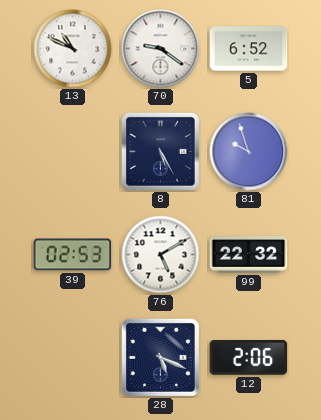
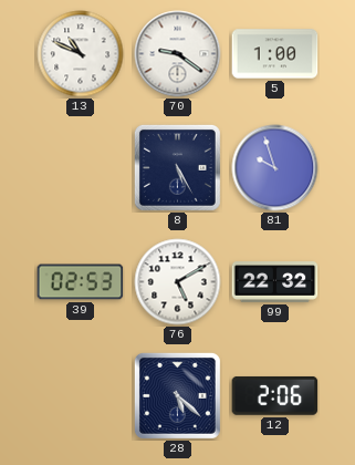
5: 6:52 -> 1:00 (275, 54)
28: 5:19 -> 5:22 (177, 395)
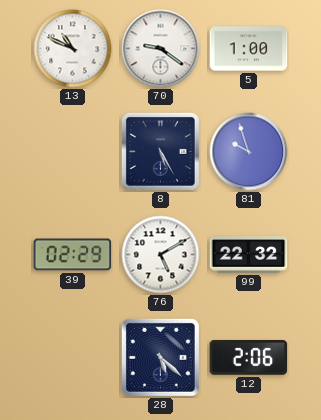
39: 02:53 -> 02:29 (73, 255)
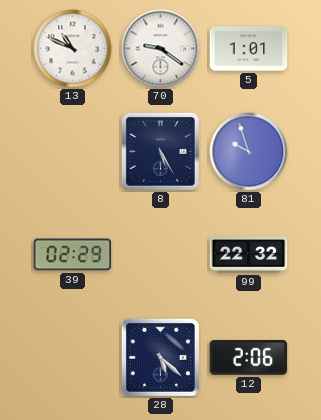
5: 1:00 -> 1:01 (249, 49)
76: 5:10 -> none (161, 255)
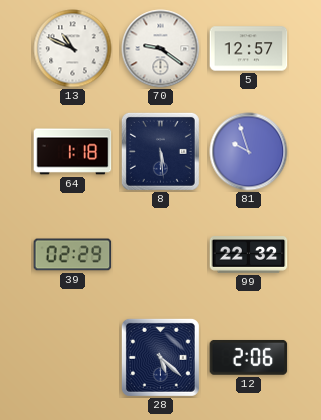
5: 1:01 -> 12:57 (249, 49)
64: none -> 1:18 (73, 152)
8: 5:25 -> 5:29 (160, 151)
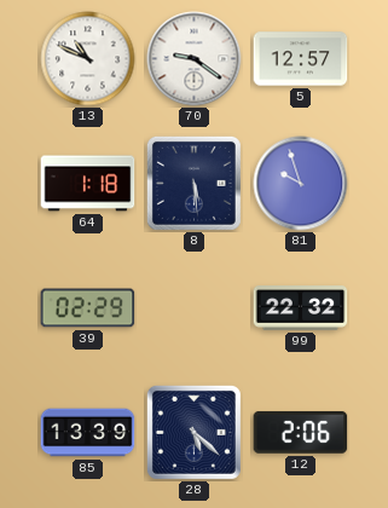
85: none -> 13:39 (88, 433)
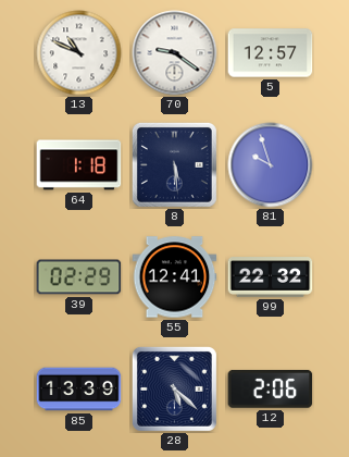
55: none -> 12:41 (175, 277)
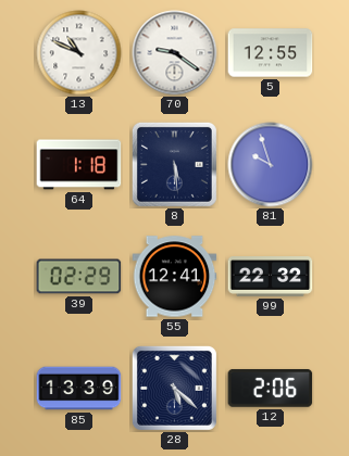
5: 12:57 -> 12:55 (271, 53)
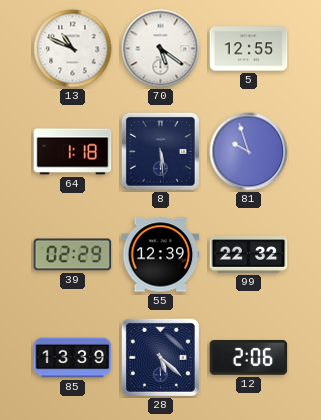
70: 9:21 -> 5:21 (161, 49)
55: 12:41 -> 12:39 (161, 255)
